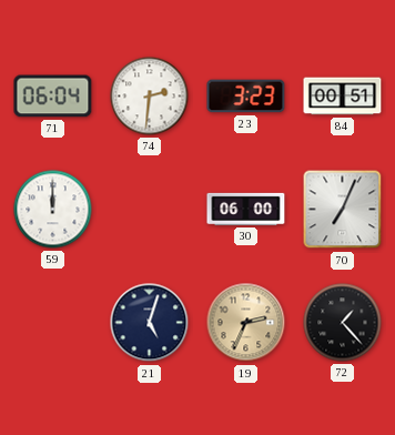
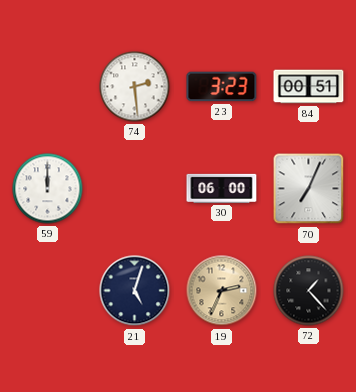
71: 06:04 -> none (53, 97)
74: 2:31 -> 2:29 (135, 87)
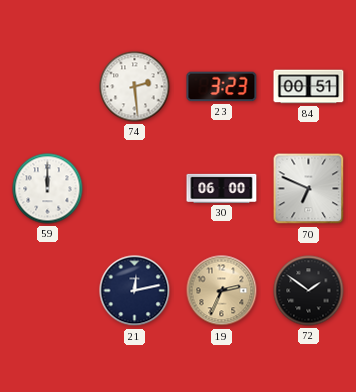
70: 7:04 -> 6:49 (309, 189)
21: 5:03 -> 12:13 (135, 291)
72: 1:23 -> 1:51 (309, 291)
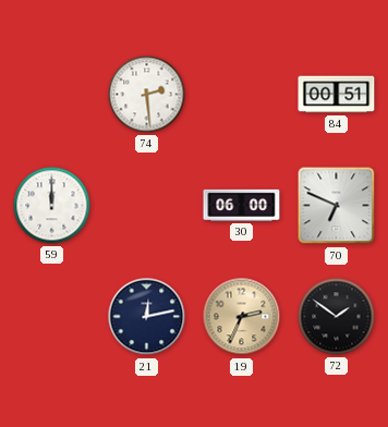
23: 3:23 -> none (222, 87)
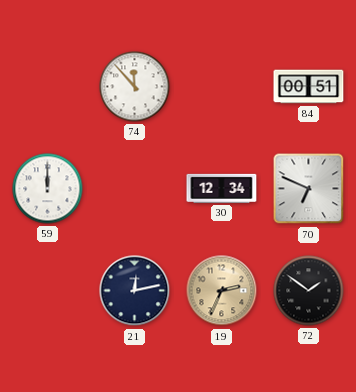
74: 2:29 -> 11:53 (135, 87)
30: 06:00 -> 12:34 (222, 188)
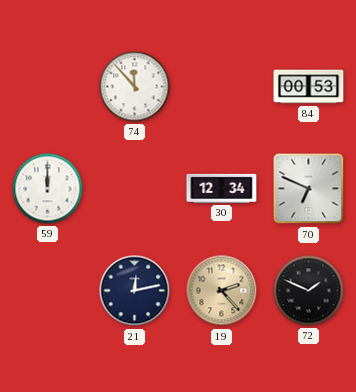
84: 00:51 -> 00:53 (309, 87)
19: 2:34 -> 2:23 (222, 291)
72: 1:51 -> 1:49 (309, 291)
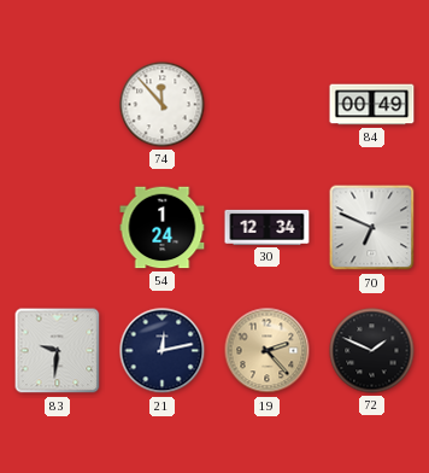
84: 00:53 -> 00:49 (372, 105)
59: 12:00 -> none (48, 189)
54: none -> 1:24 (163, 228)
83: none -> 9:31 (58, 351)
